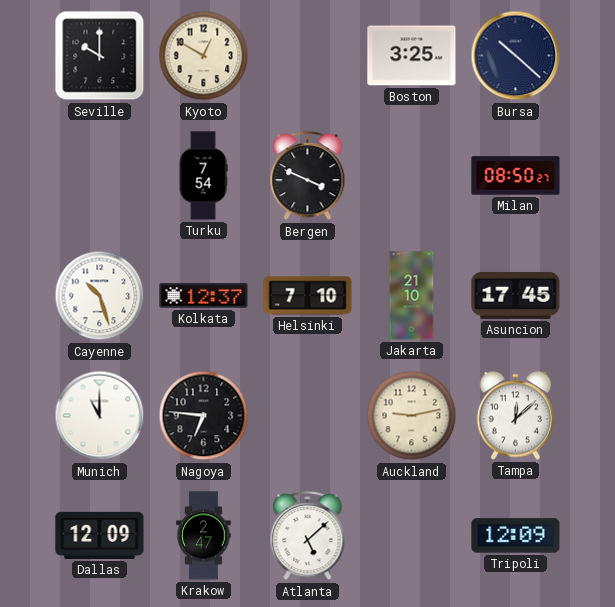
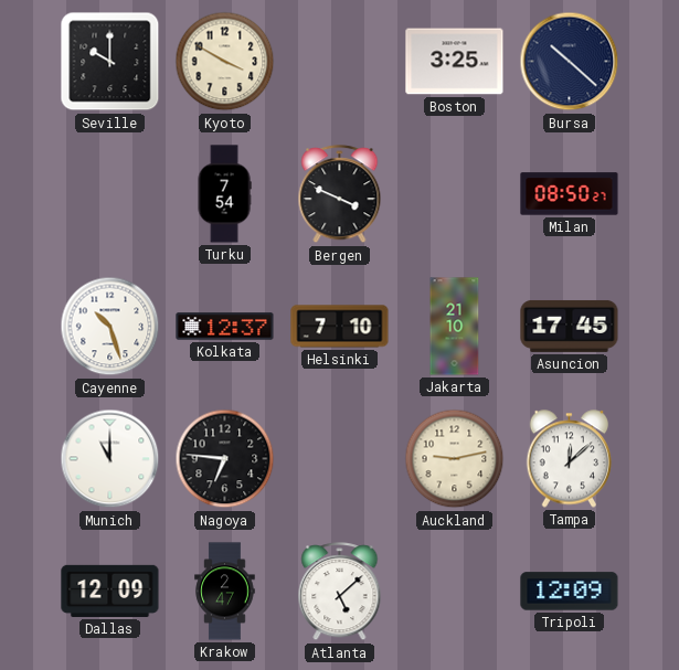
Kyoto: 12:50 -> 3:50 (225, 62)
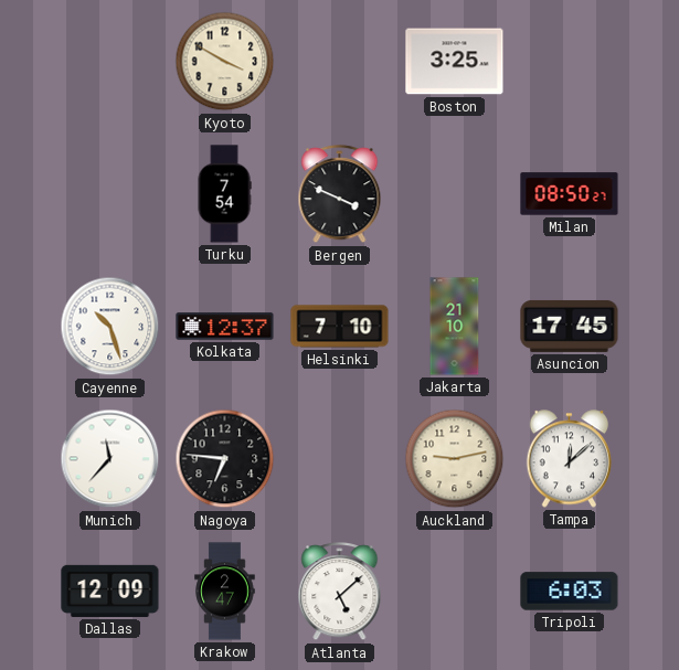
Seville: 10:00 -> none (110, 62)
Bursa: 10:22 -> none (570, 62)
Munich: 11:00 -> 11:37 (110, 459)
Tripoli: 12:09 -> 6:03 (570, 592)
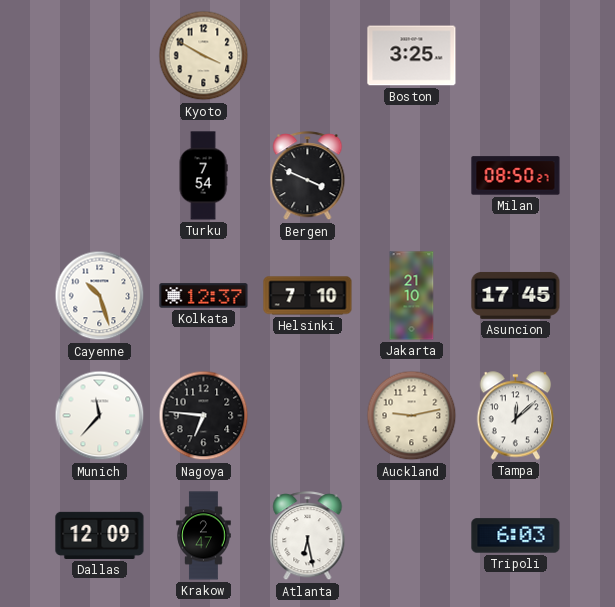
Atlanta: 5:08 -> 6:28 (308, 536)
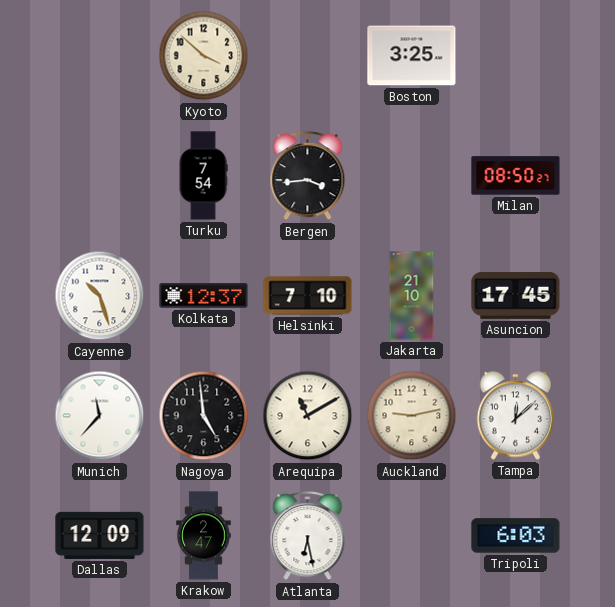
Kyoto: 3:50 -> 3:52 (204, 56)
Bergen: 3:49 -> 3:44 (308, 176)
Nagoya: 6:46 -> 4:59 (204, 416)
Arequipa: none -> 11:10 (308, 416)
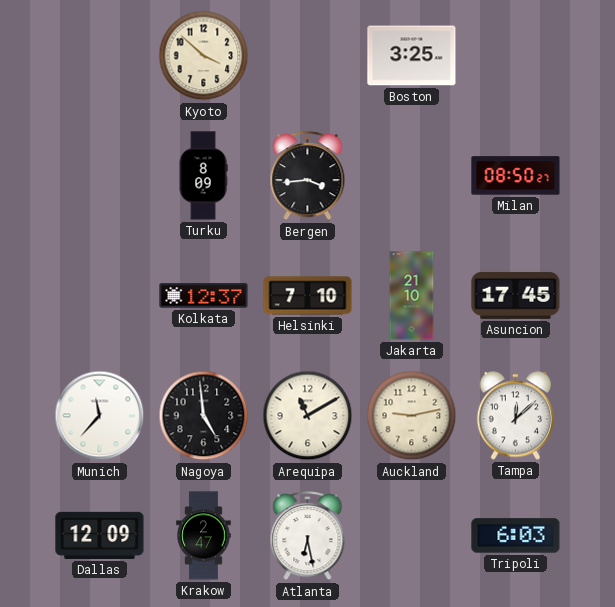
Turku: 7:54 -> 8:09 (203, 176)
Cayenne: 10:27 -> none (100, 296)
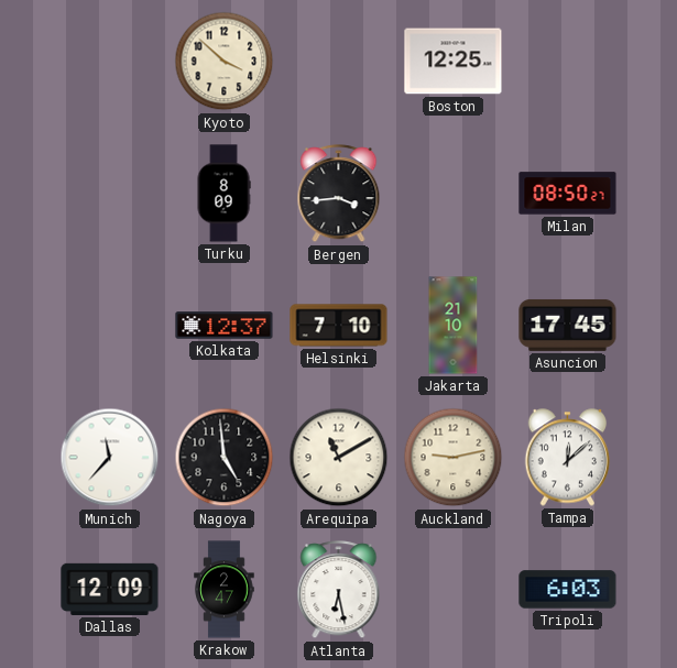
Boston: 3:25 -> 12:25 (454, 62)
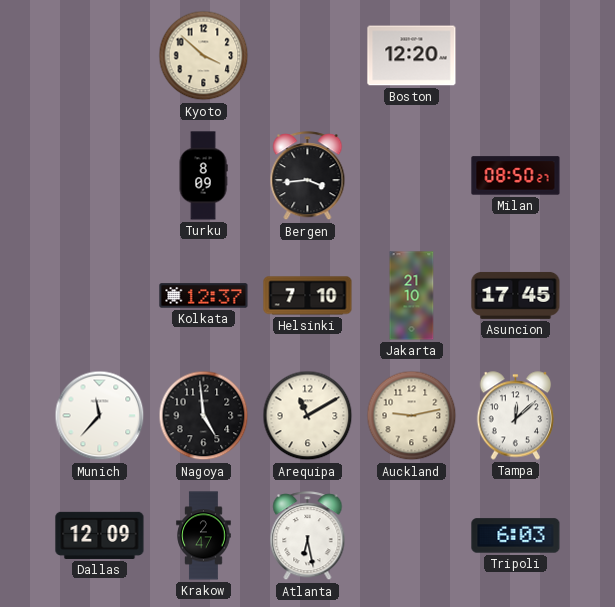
Boston: 12:25 -> 12:20 (412, 56)
